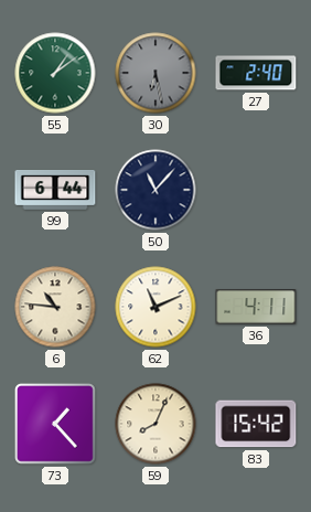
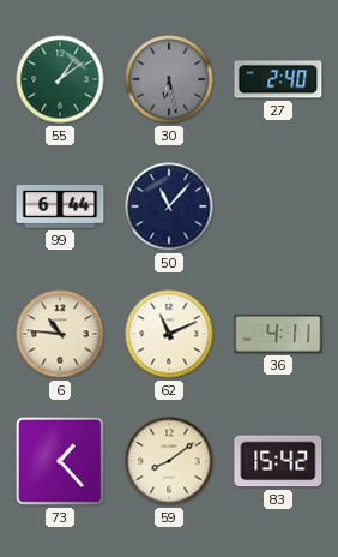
59: 8:04 -> 8:09 (169, 461)
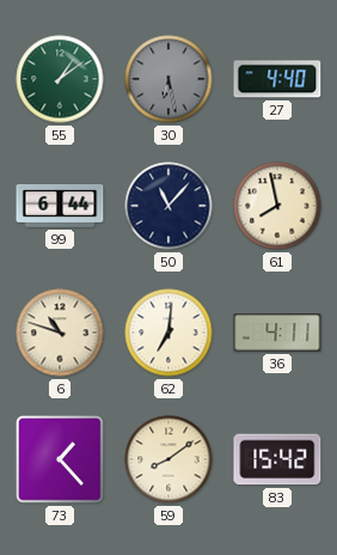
27: 2:40 -> 4:40 (277, 79)
61: none -> 7:58 (277, 206)
6: 10:46 -> 10:48 (60, 333)
62: 11:11 -> 7:01 (168, 333)
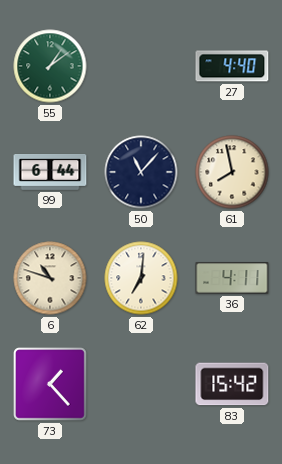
30: 6:28 -> none (168, 79)
59: 8:09 -> none (168, 459)
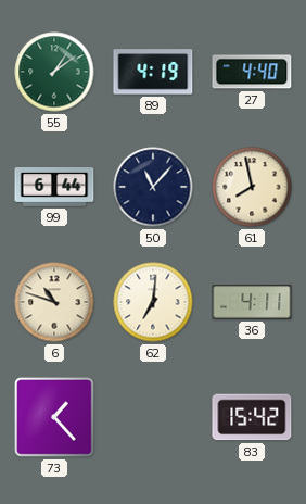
89: none -> 4:19 (153, 72)
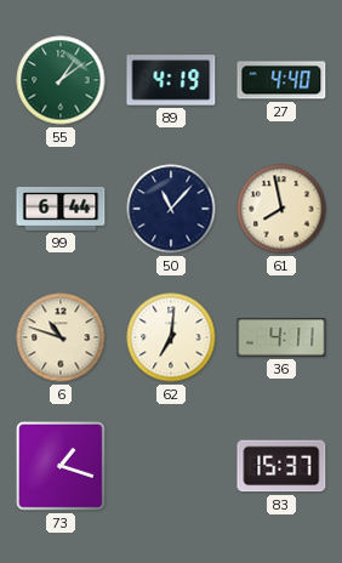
73: 1:23 -> 1:18 (62, 467)
83: 15:42 -> 15:37 (281, 466)
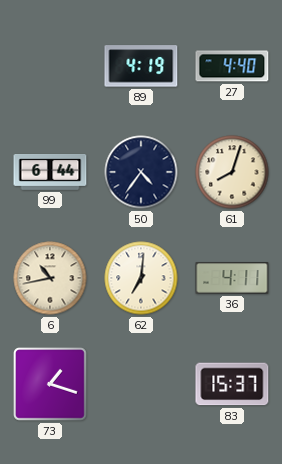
55: 1:09 -> none (61, 80)
50: 11:07 -> 4:36 (141, 172)
61: 7:58 -> 8:03 (232, 172)
6: 10:48 -> 10:43 (50, 278)
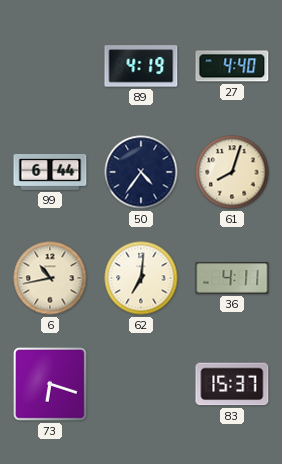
73: 1:18 -> 6:18 (51, 385)
